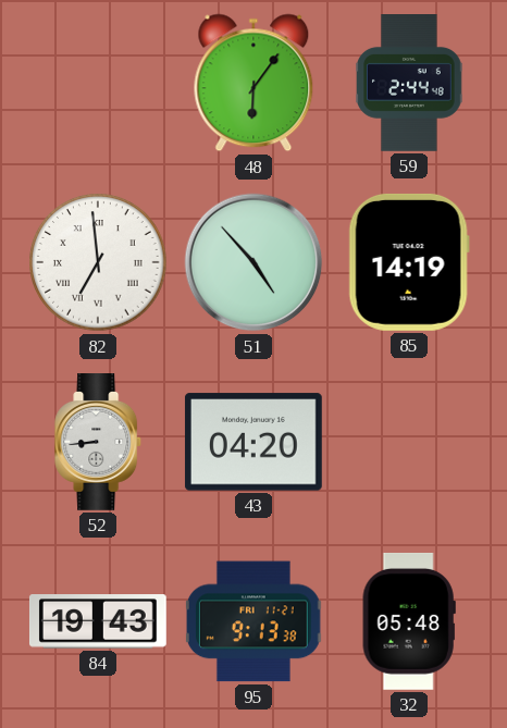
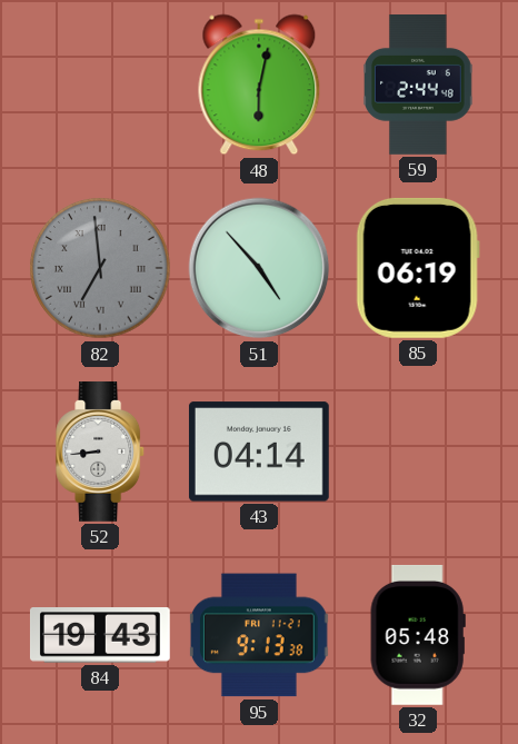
48: 6:06 -> 6:02 (259, 85)
82 dial: white -> grey (100, 268)
85: 14:19 -> 06:19 (418, 268)
43: 04:20 -> 04:14 (259, 452)
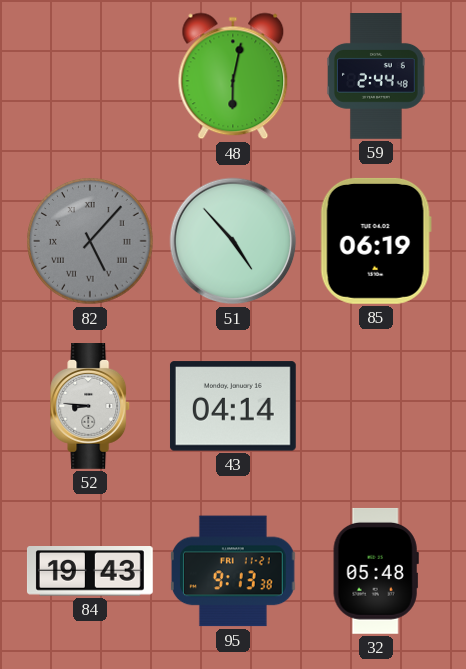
82: 6:59 -> 5:07 (90, 241)
52: 8:44 -> 8:46 (91, 407)
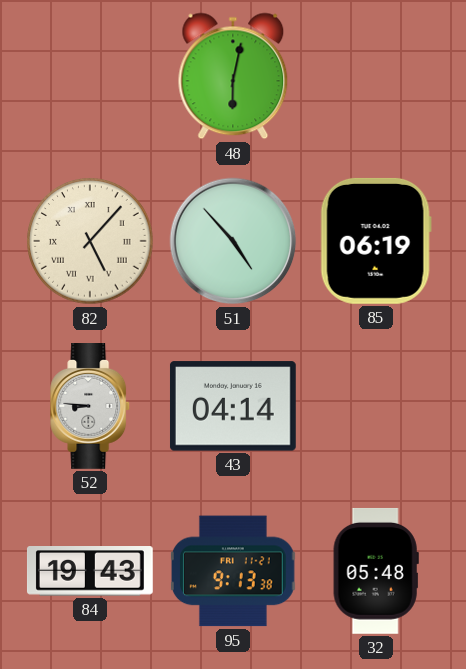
59: 2:44 -> none (377, 77)
82 dial: grey -> cream (90, 241)
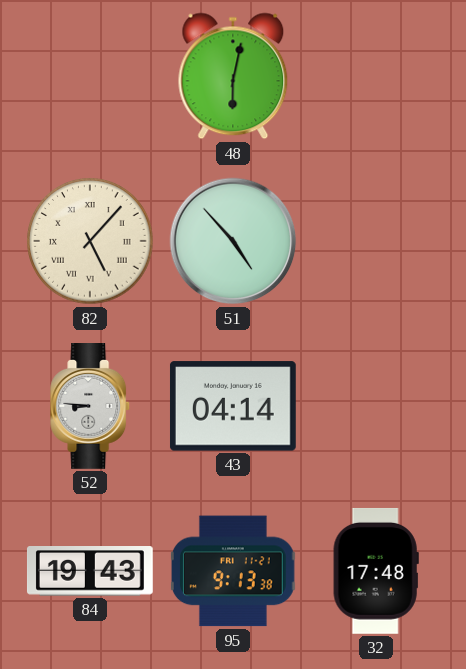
85: 06:19 -> none (376, 241)
32: 05:48 -> 17:48 (376, 571)
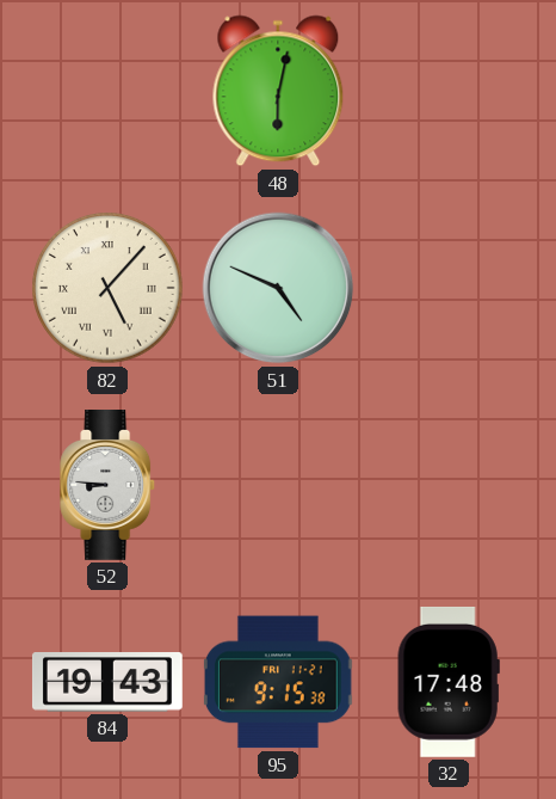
51: 4:53 -> 4:49 (278, 288)
43: 04:14 -> none (233, 406)
95: 9:13 -> 9:15 (278, 682)
